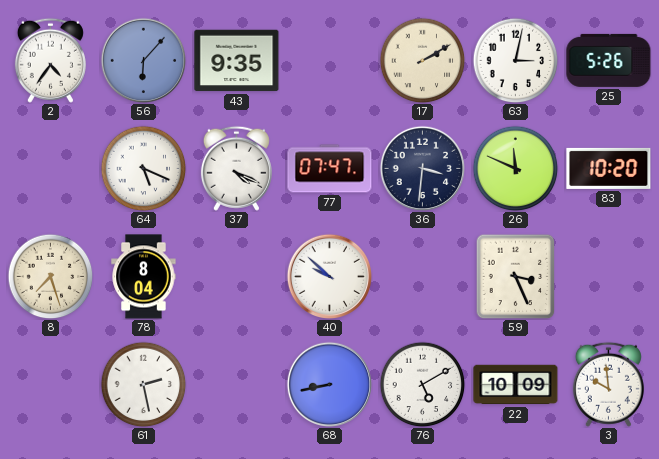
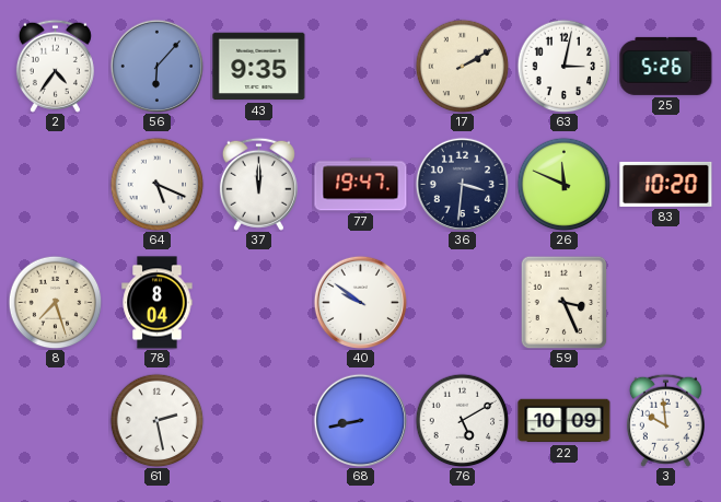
37: 4:19 -> 12:00 (258, 184)
77: 07:47 -> 19:47 (361, 185)
40: 9:52 -> 9:51 (360, 302)
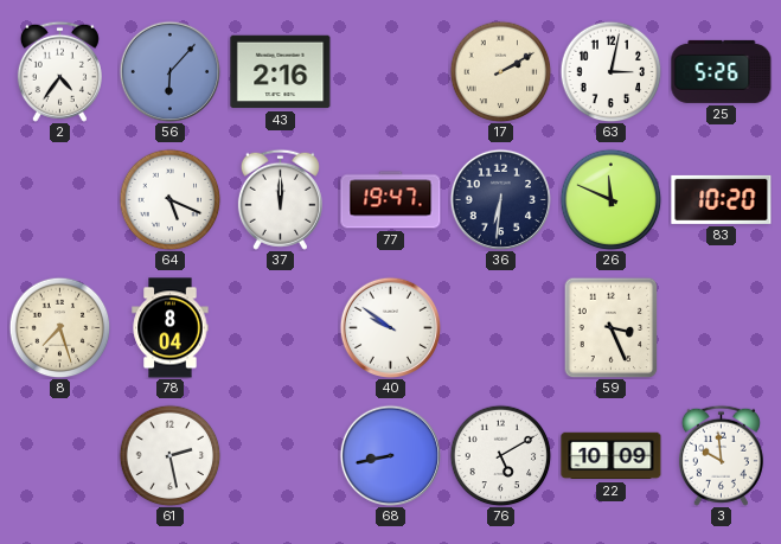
43: 9:35 -> 2:16 (281, 72)
36: 3:31 -> 6:31 (500, 199)
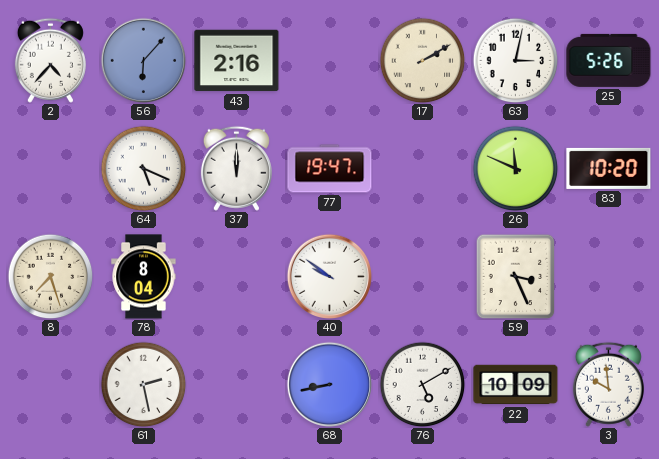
2: 4:36 -> 4:37 (50, 60)
36: 6:31 -> none (500, 199)
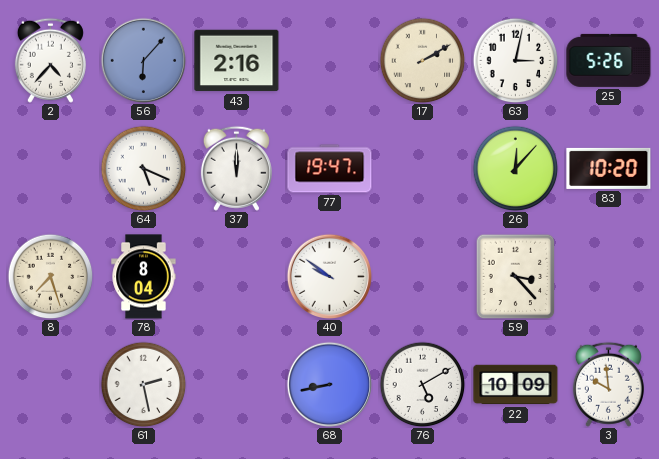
26: 11:49 -> 12:07 (515, 168)
59: 3:26 -> 3:23 (516, 276)
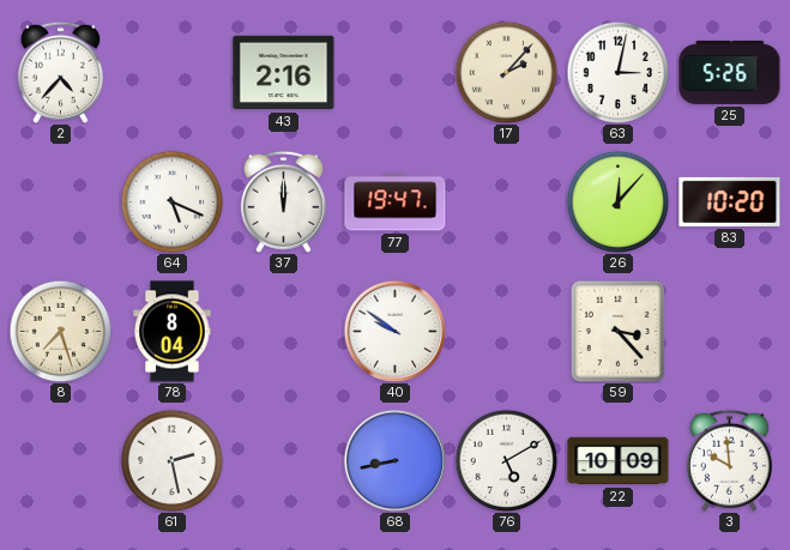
56: 6:07 -> none (143, 60)
17: 2:10 -> 2:07 (506, 72)
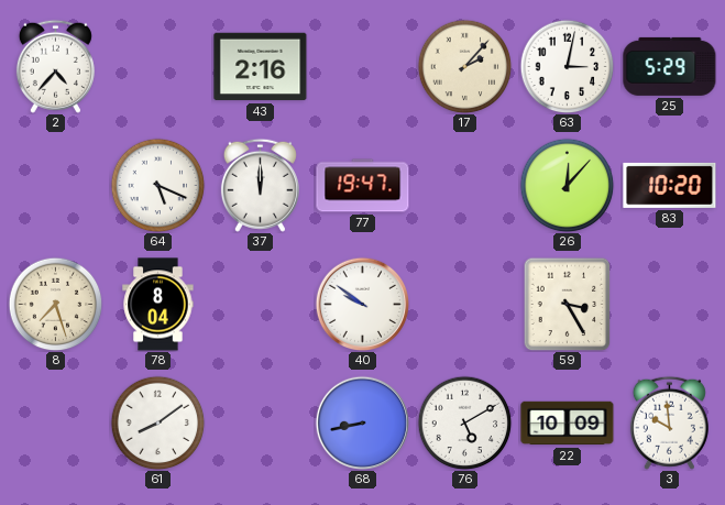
25: 5:26 -> 5:29 (670, 66)
59: 3:23 -> 3:25 (568, 304)
61: 2:28 -> 8:09 (157, 422)
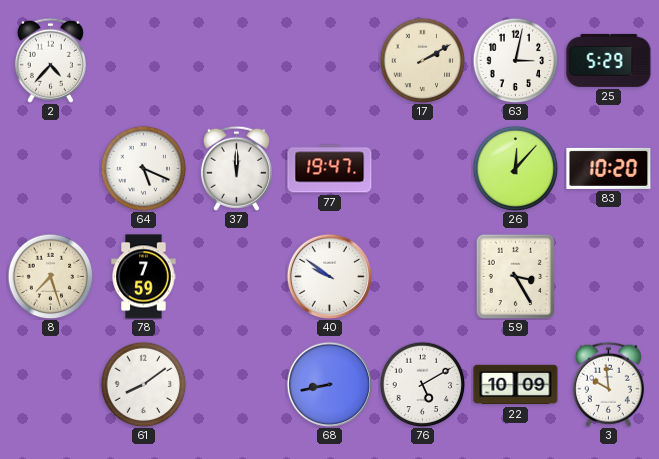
43: 2:16 -> none (261, 67)
17: 2:07 -> 2:10 (422, 60)
78: 8:04 -> 7:59 (144, 277)
